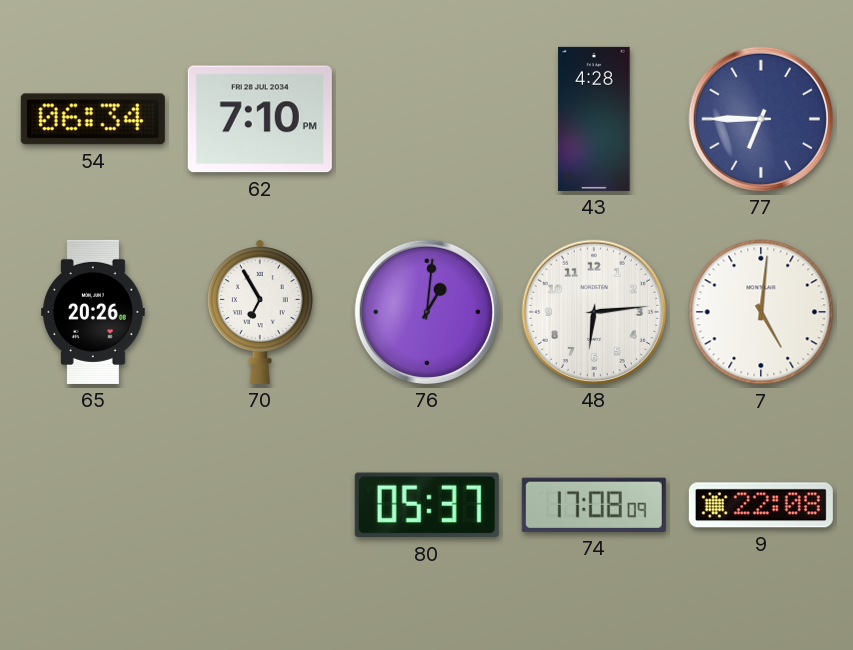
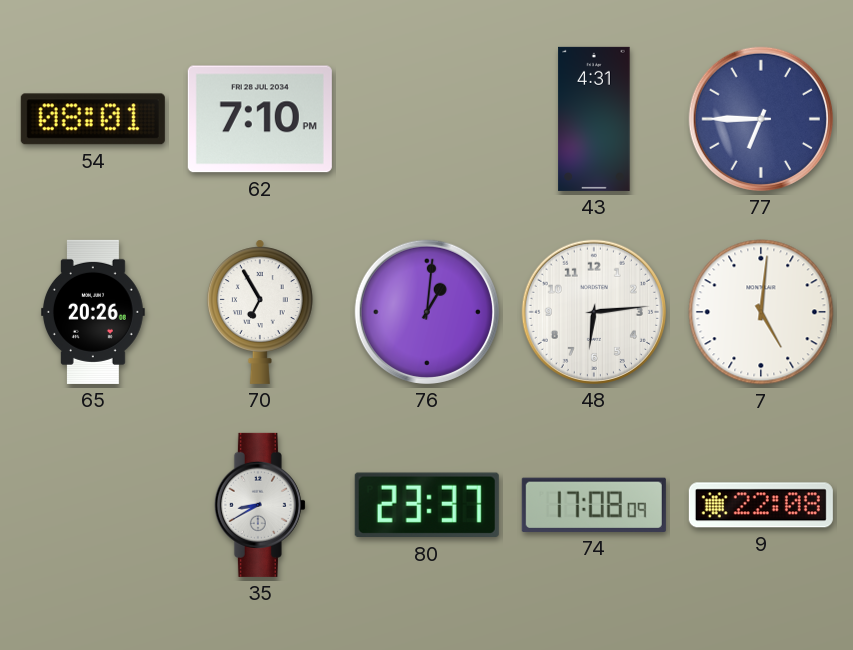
54: 06:34 -> 08:01 (93, 119)
43: 4:28 -> 4:31 (594, 119)
35: none -> 8:40 (260, 505)
80: 05:37 -> 23:37 (427, 505)
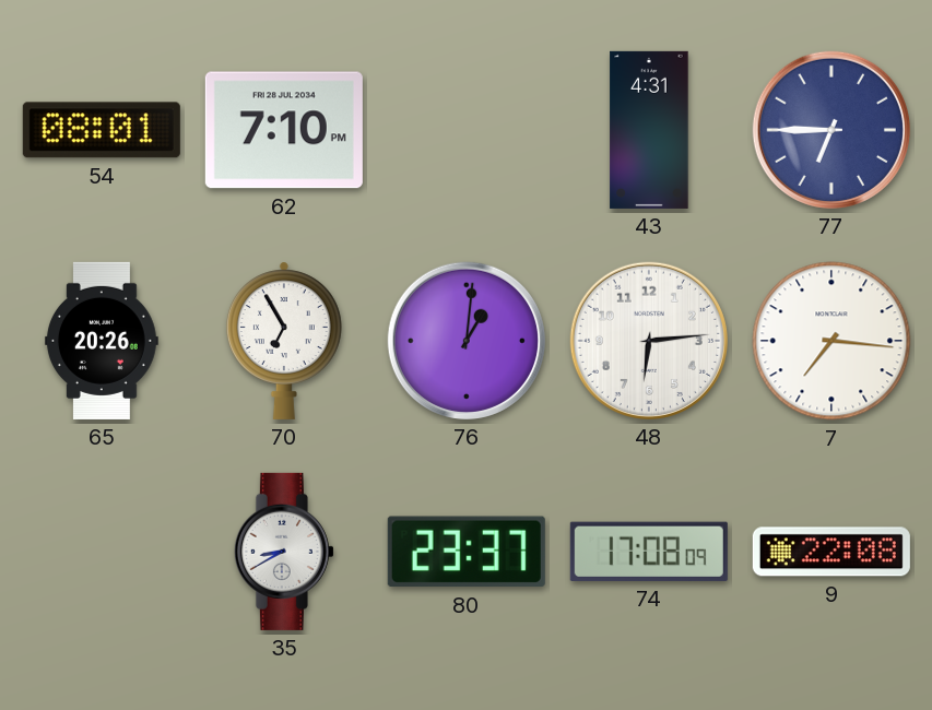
7: 5:01 -> 7:16 (831, 341)
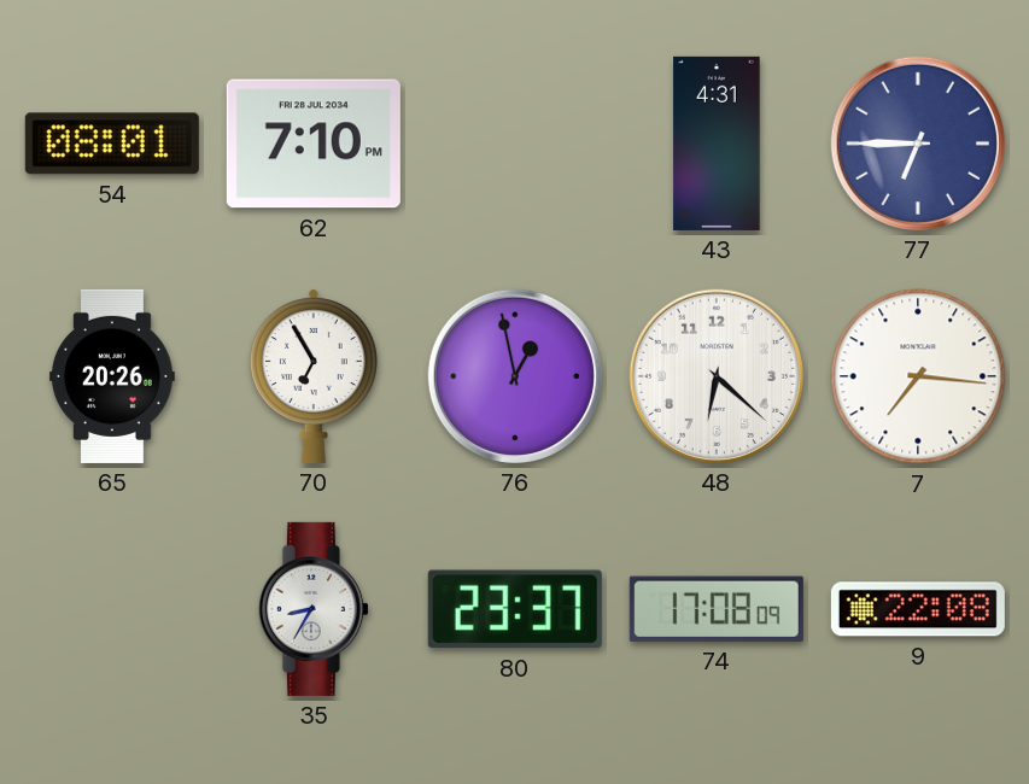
76: 1:01 -> 12:58 (515, 376)
48: 6:14 -> 6:22 (717, 376)
35: 8:40 -> 8:35 (314, 609)
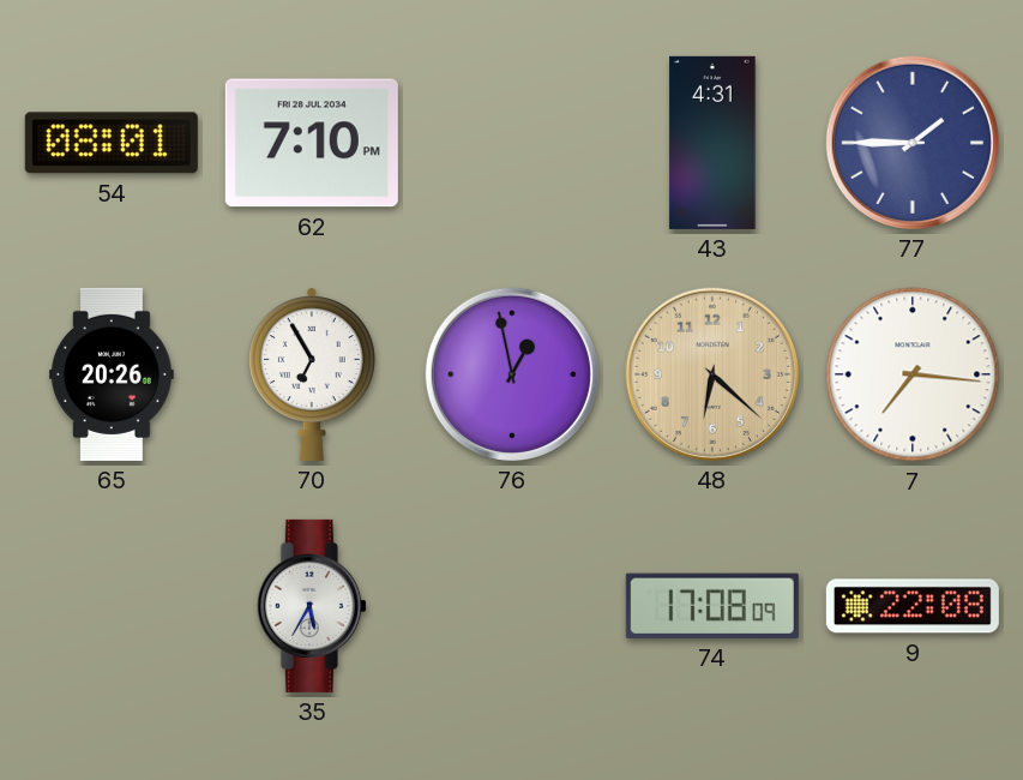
77: 6:45 -> 1:45 (913, 143)
48 dial: white -> champagne (712, 374)
35: 8:35 -> 5:35 (312, 606)
80: 23:37 -> none (515, 609)
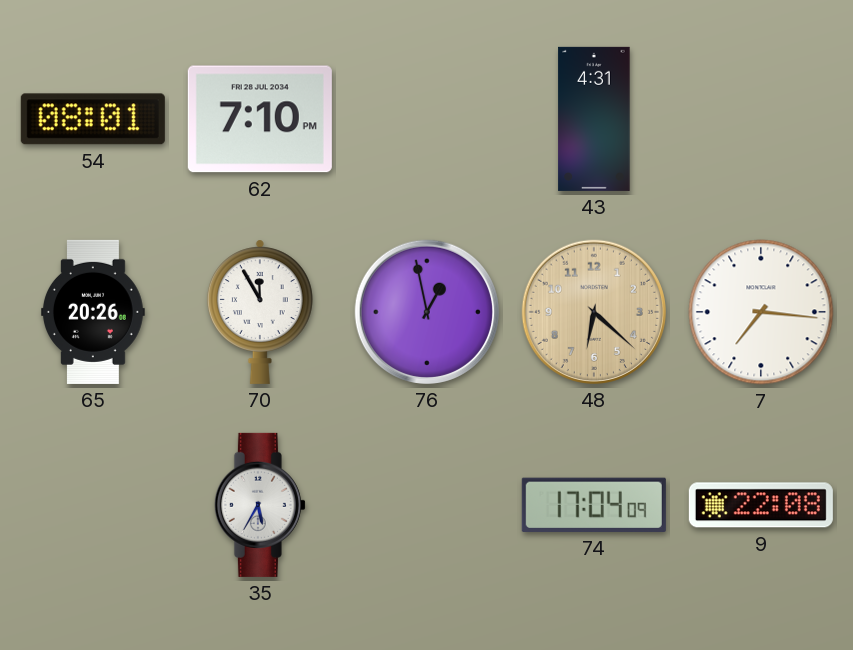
77: 1:45 -> none (913, 143)
70: 6:55 -> 11:55 (260, 312)
74: 17:08 -> 17:04 (594, 505)
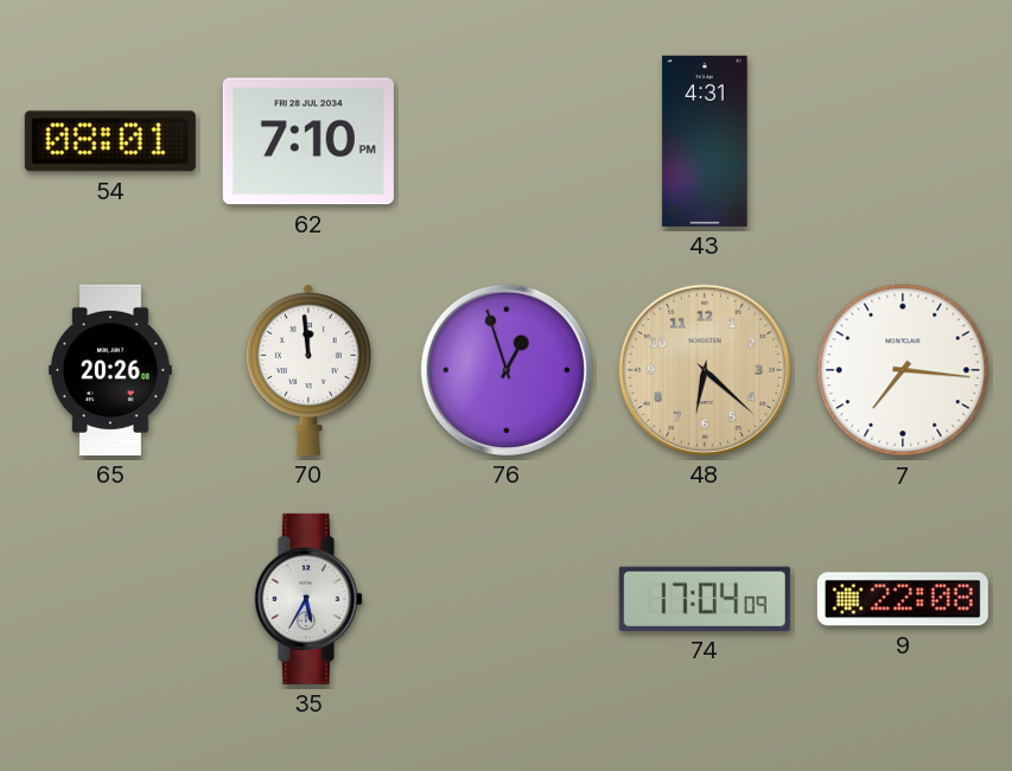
70: 11:55 -> 11:59 (308, 370)
76: 12:58 -> 12:57 (507, 370)
